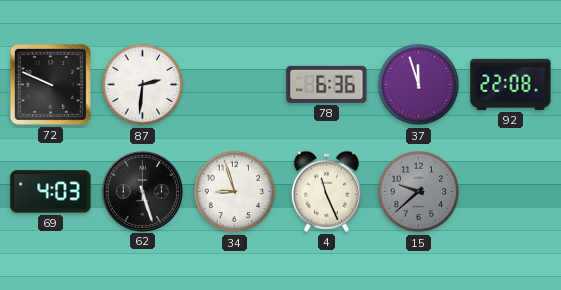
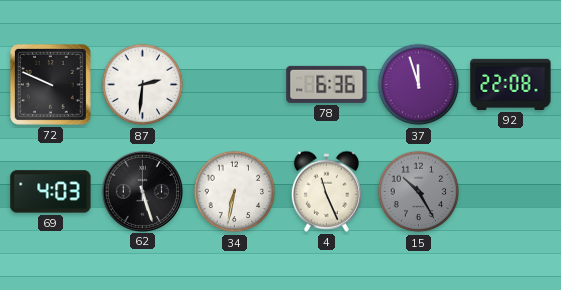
34: 8:57 -> 6:32 (235, 192)
15: 9:38 -> 10:25 (419, 192)
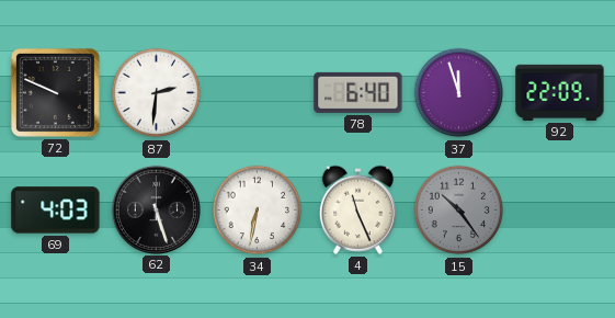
78: 6:36 -> 6:40 (358, 92)
92: 22:08 -> 22:09 (560, 92)
15: 10:25 -> 10:24 (459, 211)
